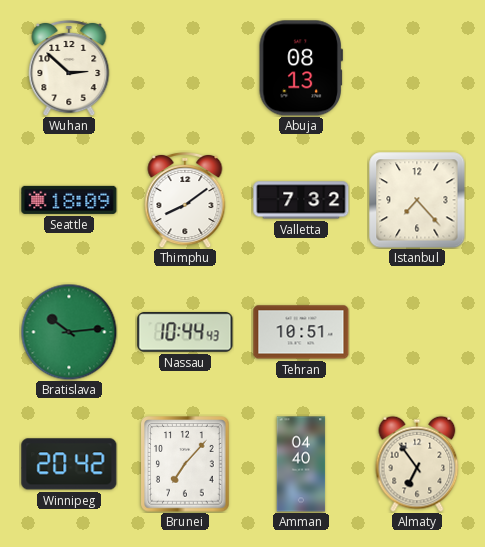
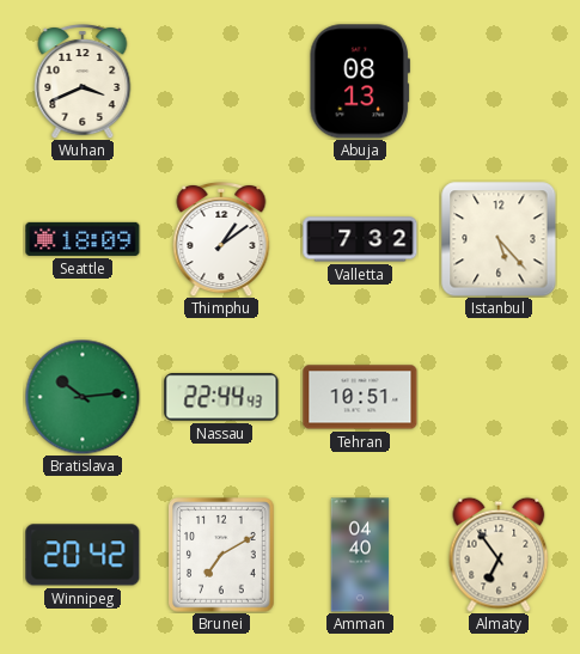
Wuhan: 2:52 -> 3:41 (83, 81)
Thimphu: 8:09 -> 1:09 (221, 239)
Istanbul: 7:23 -> 5:23 (499, 239)
Nassau: 10:44 -> 22:44 (221, 397)
Brunei: 7:07 -> 7:10 (221, 555)
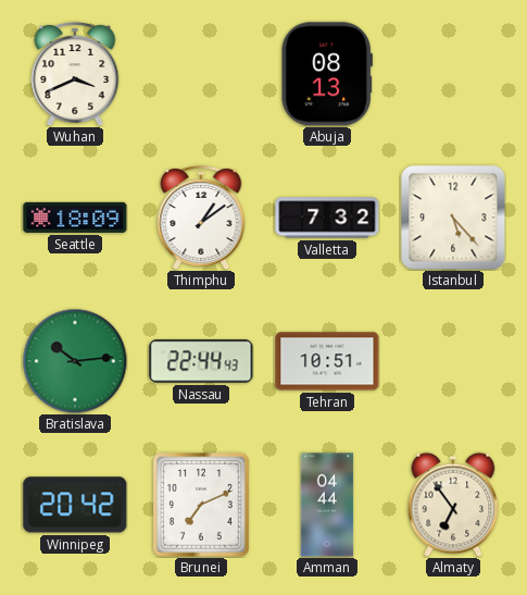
Brunei: 7:10 -> 7:11 (201, 505)
Amman: 04:40 -> 04:44 (327, 505)
